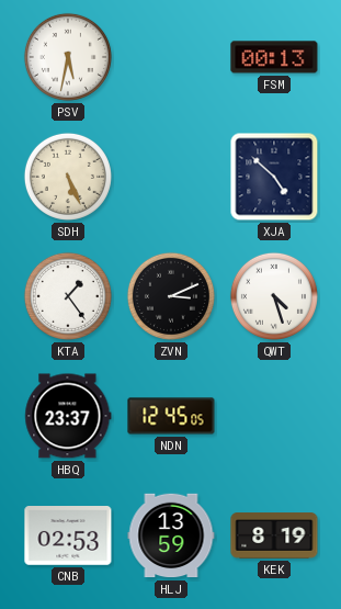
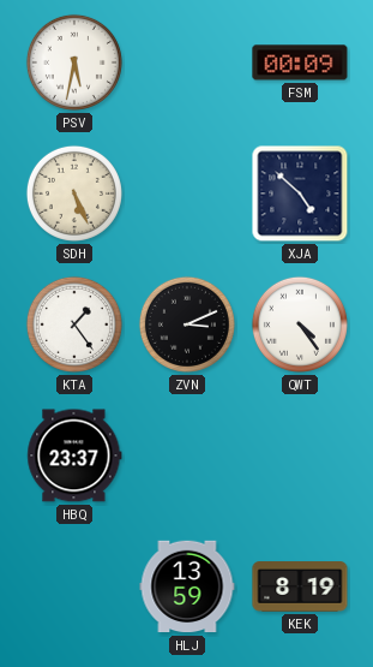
FSM: 00:13 -> 00:09 (300, 62)
QWT: 4:27 -> 4:24 (300, 324)
NDN: 12:45 -> none (171, 416)
CNB: 02:53 -> none (68, 537)
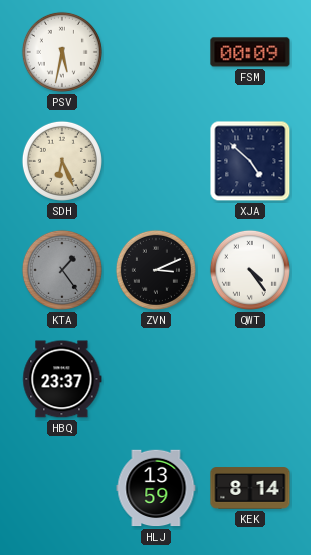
SDH: 5:26 -> 6:26 (62, 161)
KTA dial: white -> grey (62, 270)
KEK: 8:19 -> 8:14 (250, 488)
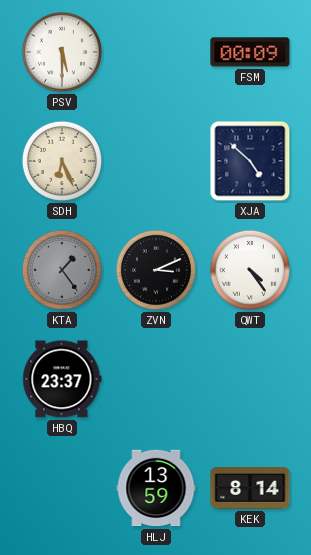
PSV: 5:32 -> 5:30 (62, 52)
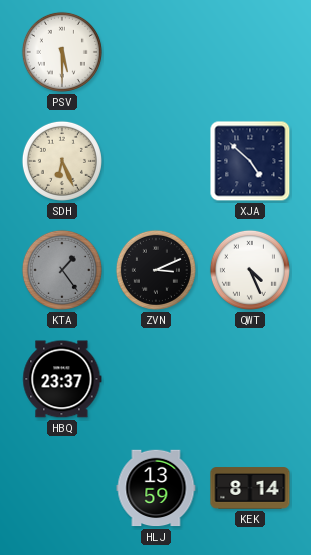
FSM: 00:09 -> none (250, 52)
QWT: 4:24 -> 4:26 (250, 270)
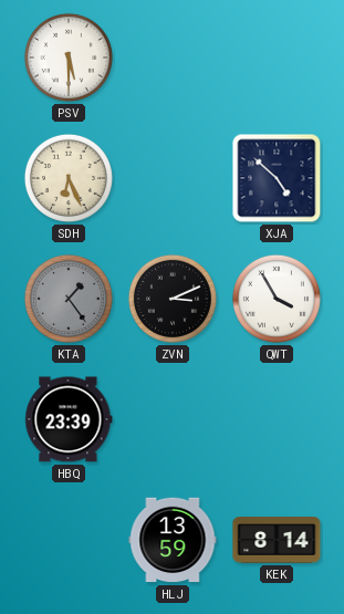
QWT: 4:26 -> 3:55 (277, 299)
HBQ: 23:37 -> 23:39 (69, 419)
